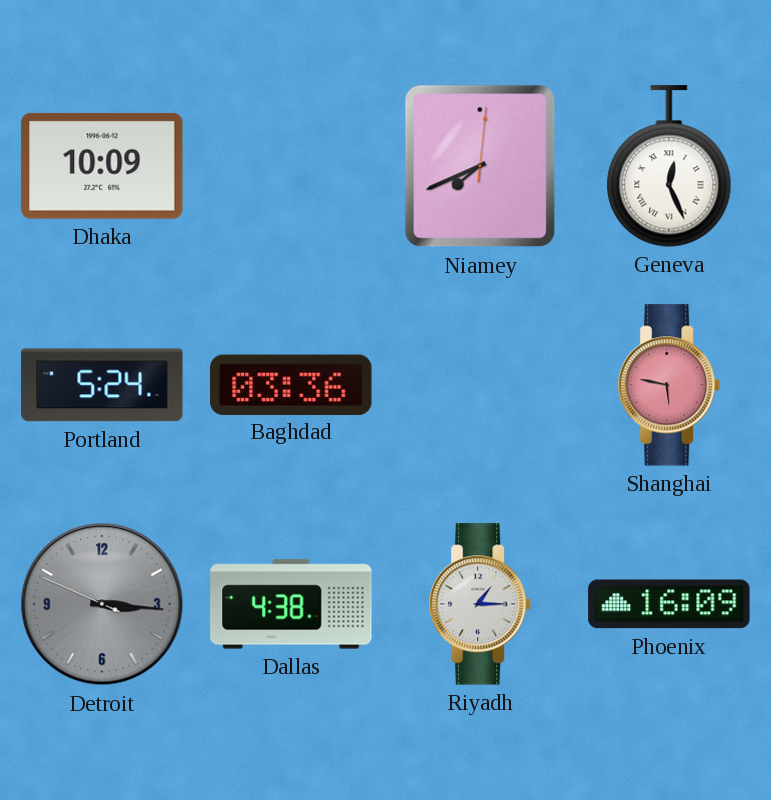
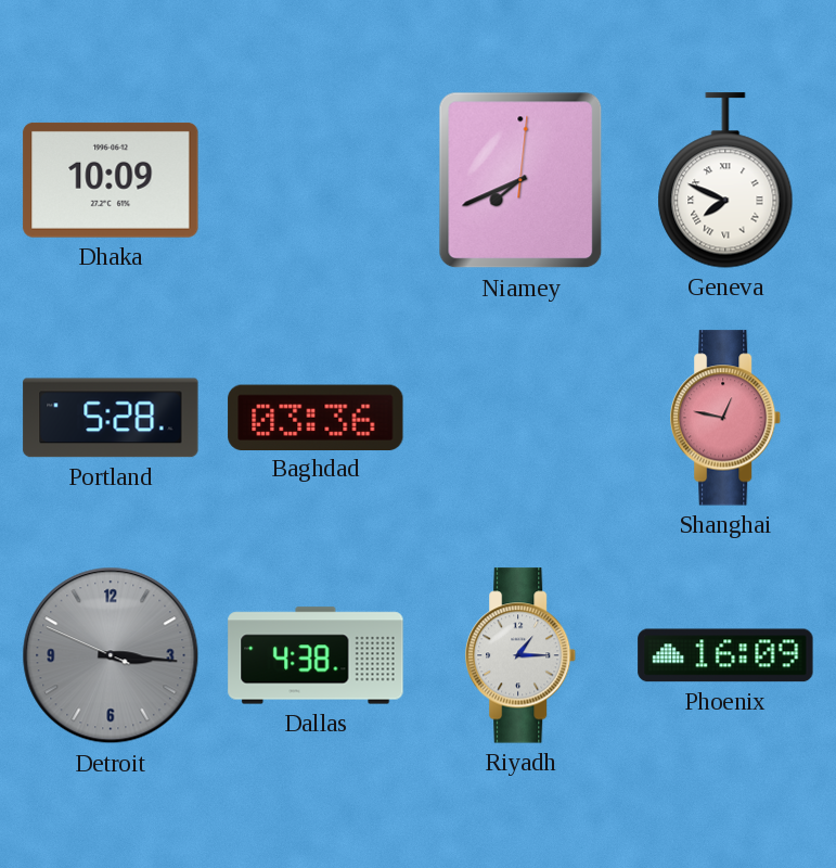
Geneva: 12:26 -> 7:49 (725, 180)
Portland: 5:24 -> 5:28 (111, 418)
Shanghai: 5:47 -> 12:47 (726, 418)
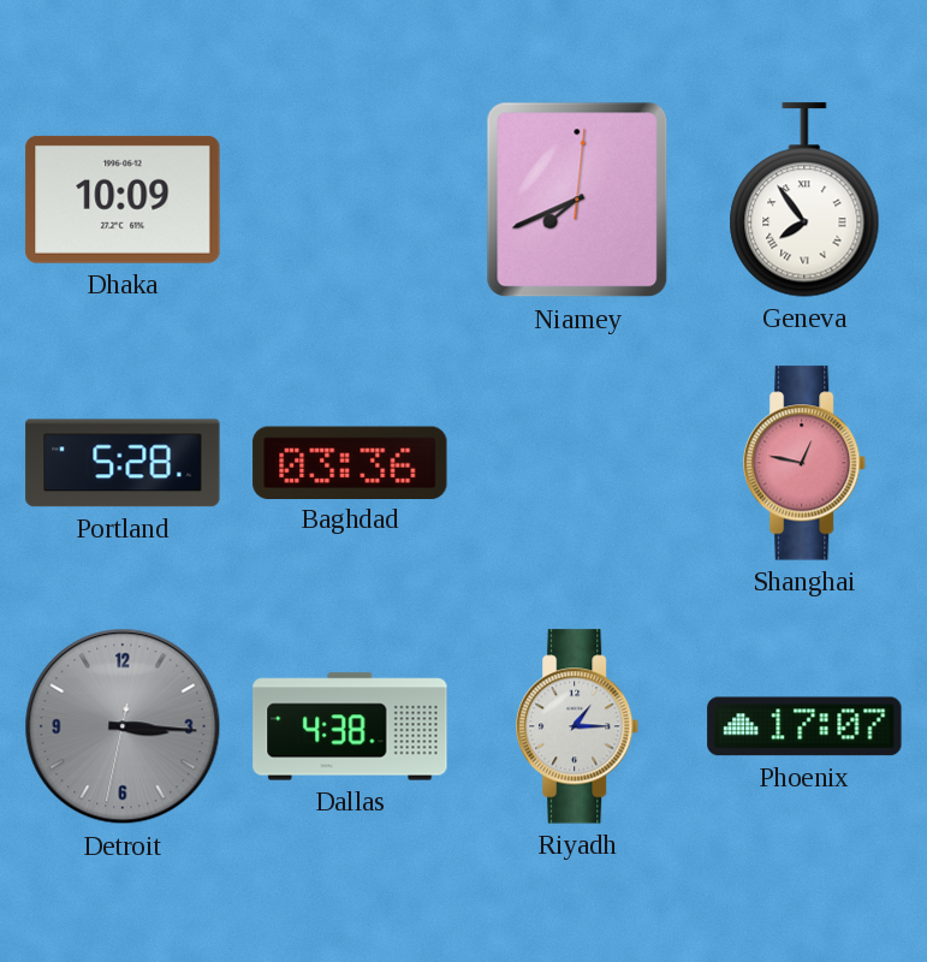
Geneva: 7:49 -> 7:54 (804, 200)
Detroit: 3:15:49 -> 3:15:32 (123, 726)
Phoenix: 16:09 -> 17:07 (804, 726)
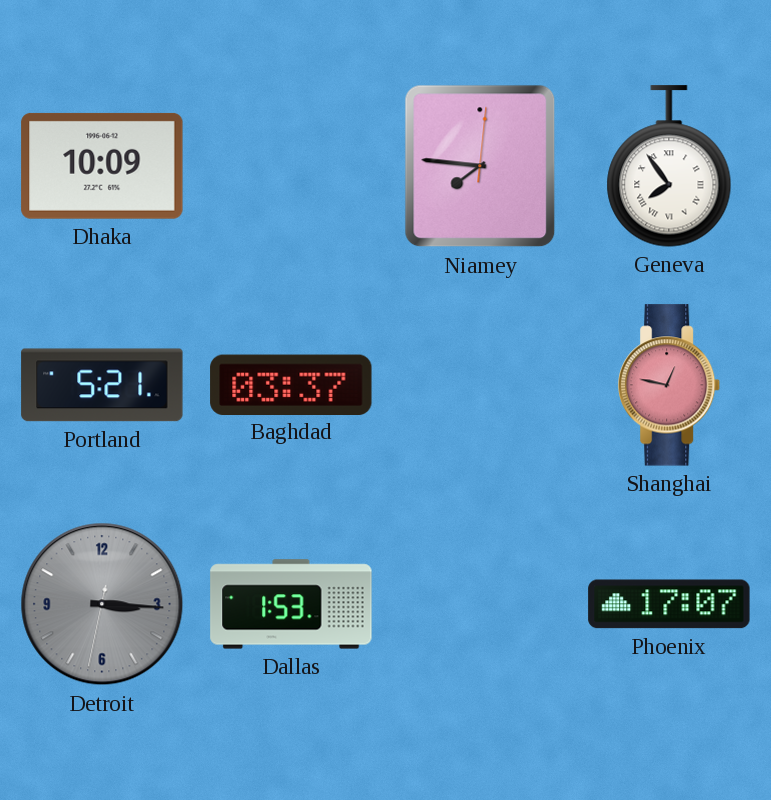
Niamey: 7:41 -> 7:46 (480, 166)
Portland: 5:28 -> 5:21 (102, 385)
Baghdad: 03:36 -> 03:37 (291, 384)
Dallas: 4:38 -> 1:53 (291, 604)
Riyadh: 1:15 -> none (578, 726)
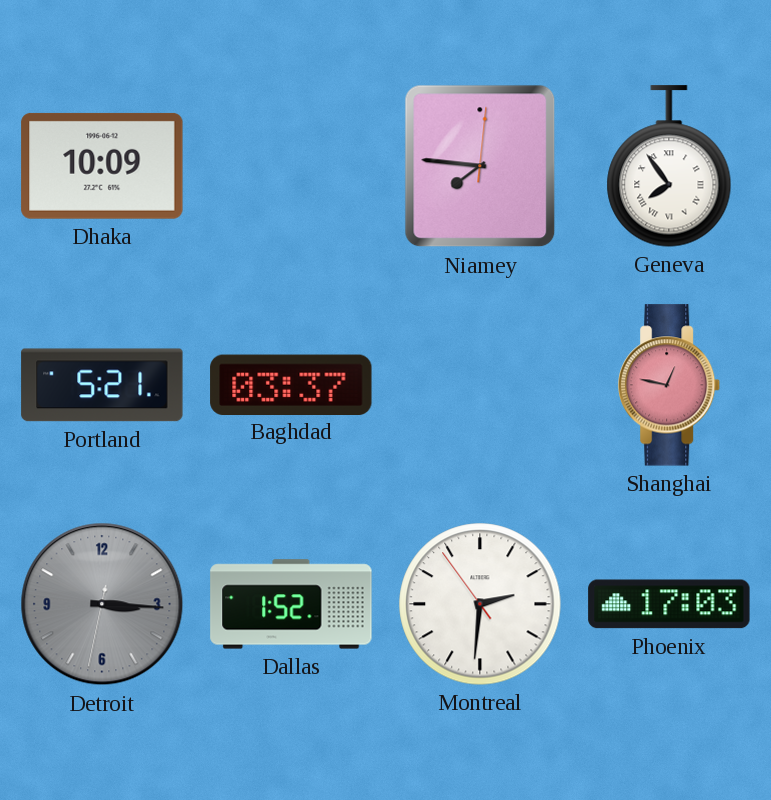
Dallas: 1:53 -> 1:52 (291, 604)
Montreal: none -> 2:30 (480, 604)
Phoenix: 17:07 -> 17:03 (669, 604)
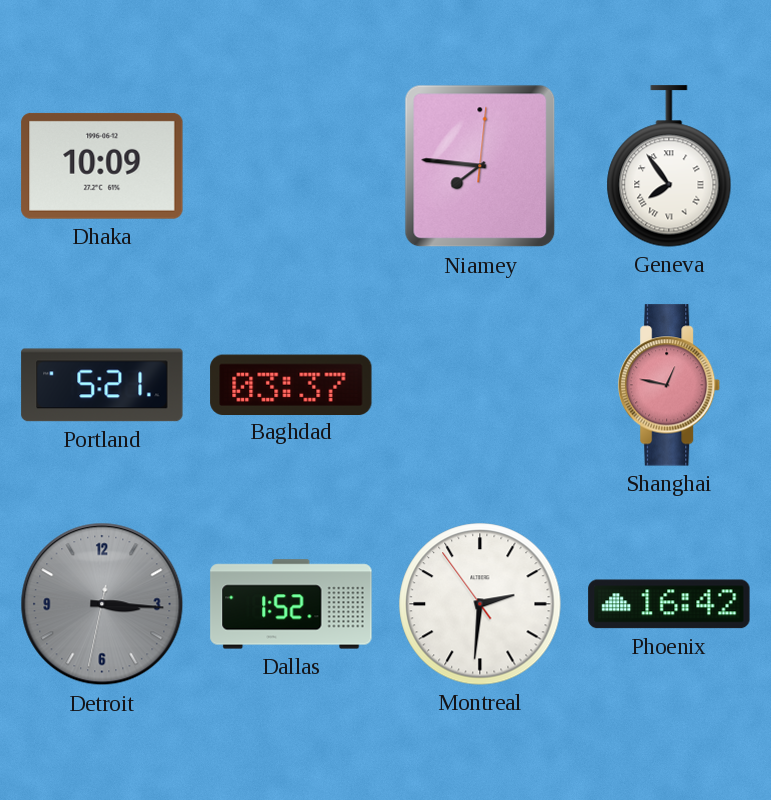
Phoenix: 17:03 -> 16:42 (669, 604)
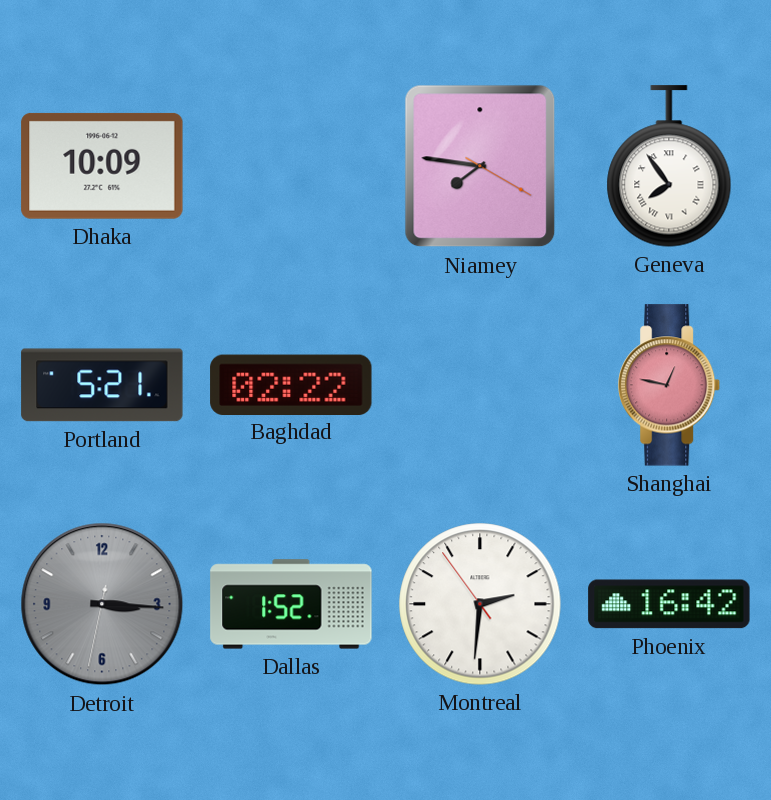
Niamey: 7:46:01 -> 7:46:20 (480, 166)
Baghdad: 03:37 -> 02:22 (291, 384)
